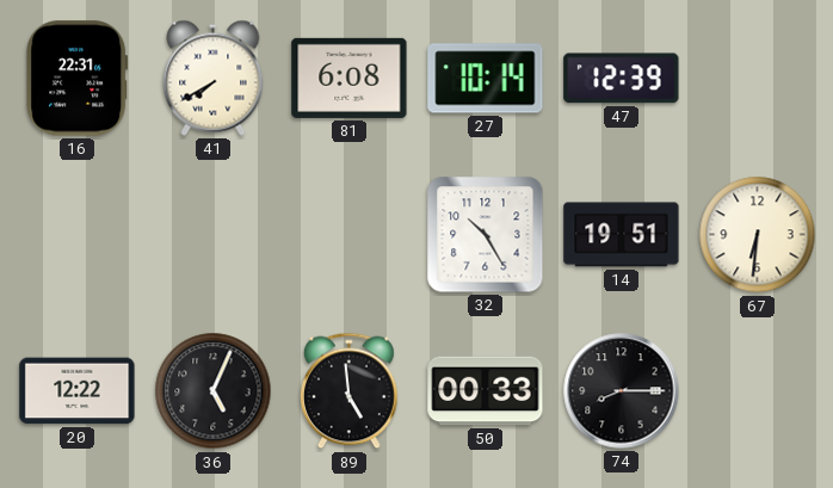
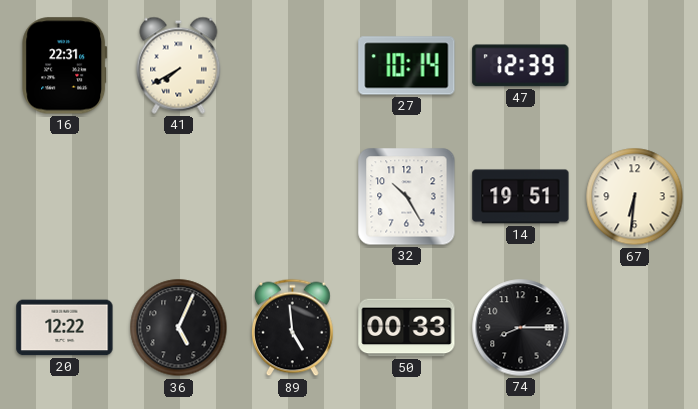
81: 6:08 -> none (350, 78)
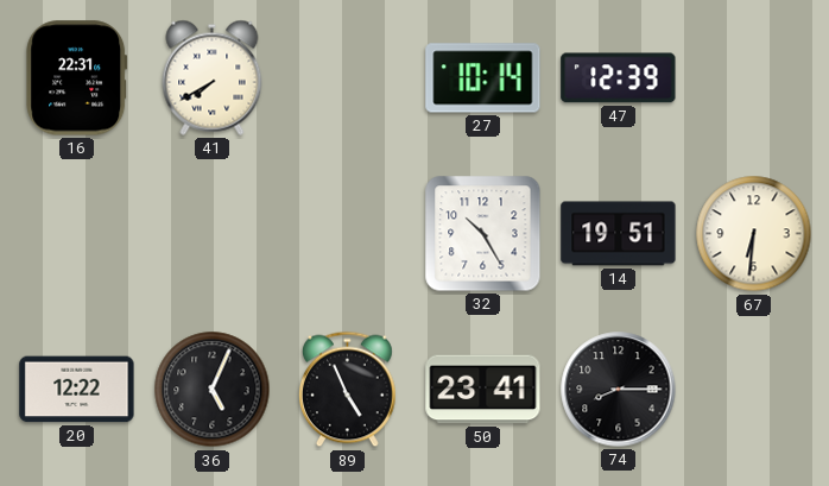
89: 4:59 -> 4:56 (348, 390)
50: 00:33 -> 23:41 (483, 390)
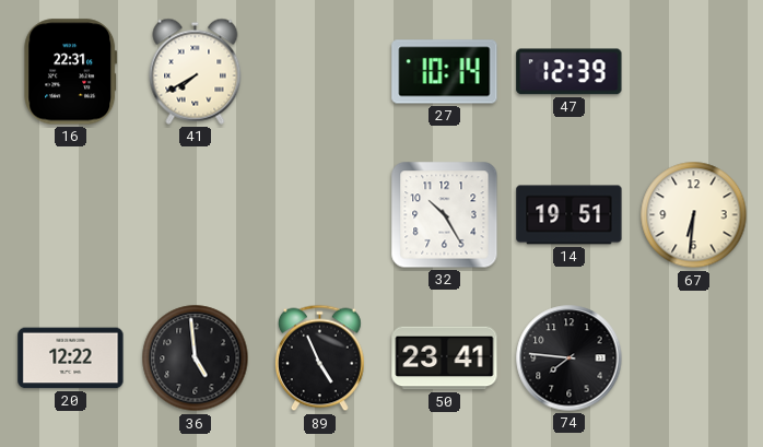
36: 5:04 -> 4:59 (196, 358)
74: 8:15 -> 7:46 (570, 358)
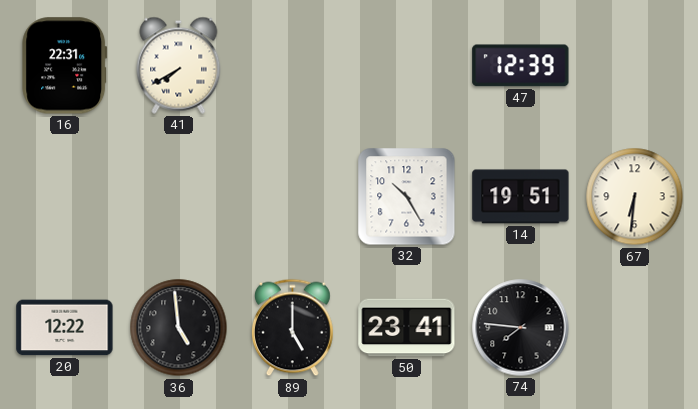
27: 10:14 -> none (445, 72)
89: 4:56 -> 5:00 (293, 328)
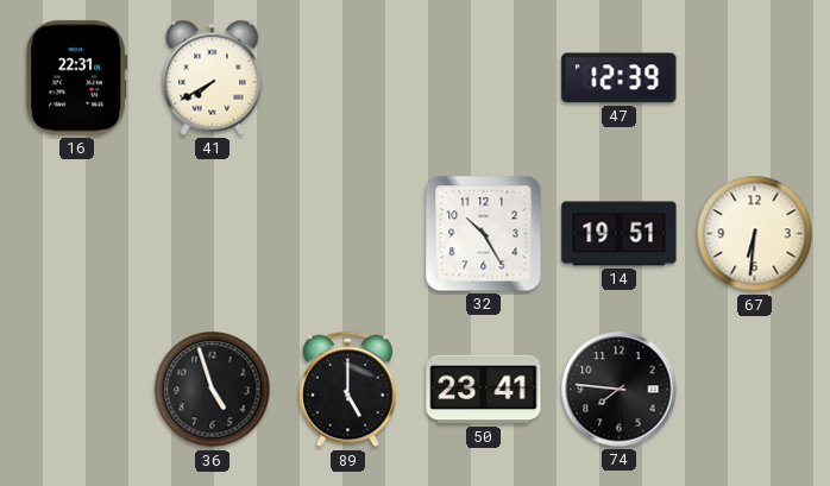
20: 12:22 -> none (65, 328)
36: 4:59 -> 4:57 (213, 390)
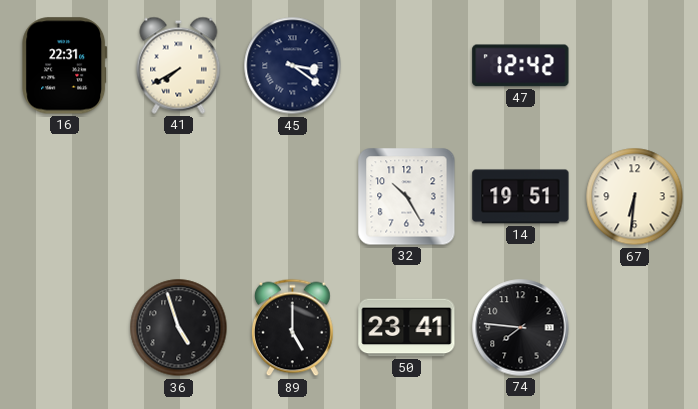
45: none -> 3:21 (293, 66)
47: 12:39 -> 12:42 (521, 66)
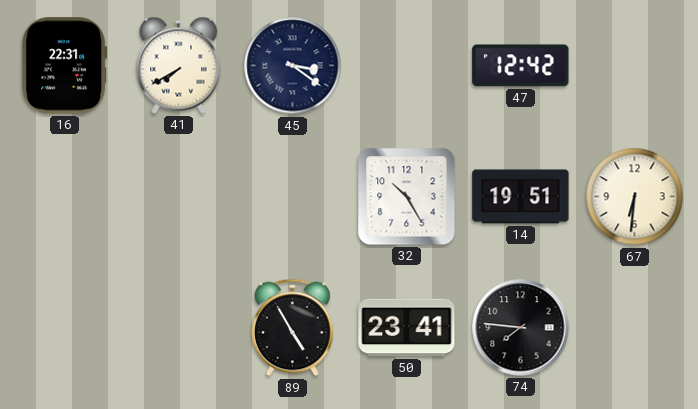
36: 4:57 -> none (179, 328)
89: 5:00 -> 4:55 (293, 328)
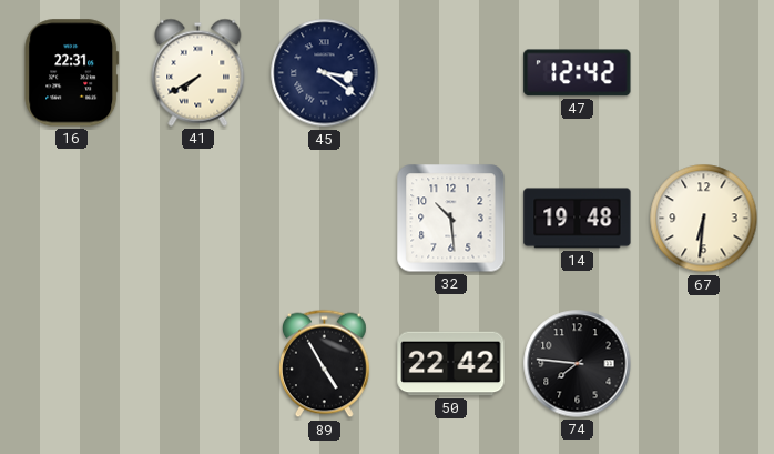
32: 10:25 -> 10:29 (451, 219)
14: 19:51 -> 19:48 (578, 219)
50: 23:41 -> 22:42 (451, 364)
